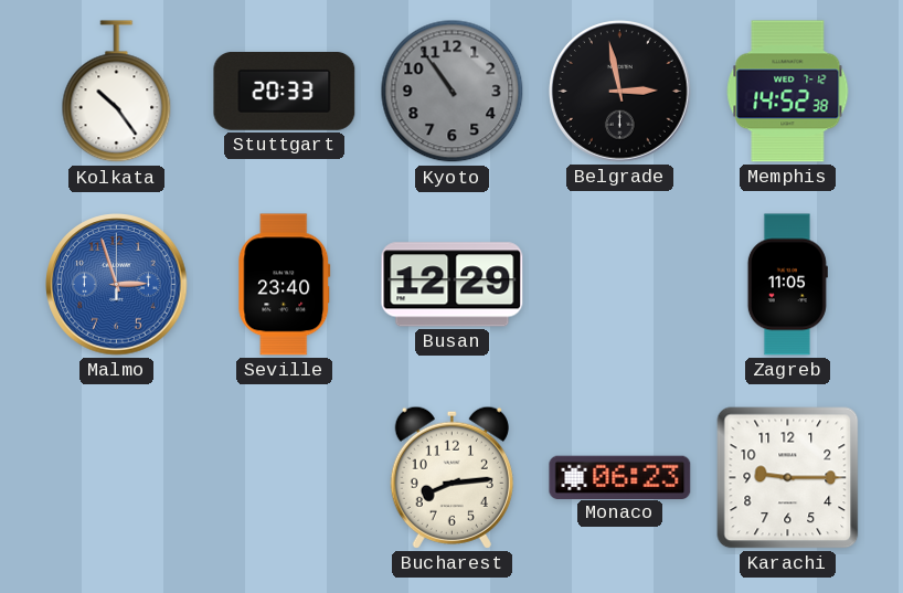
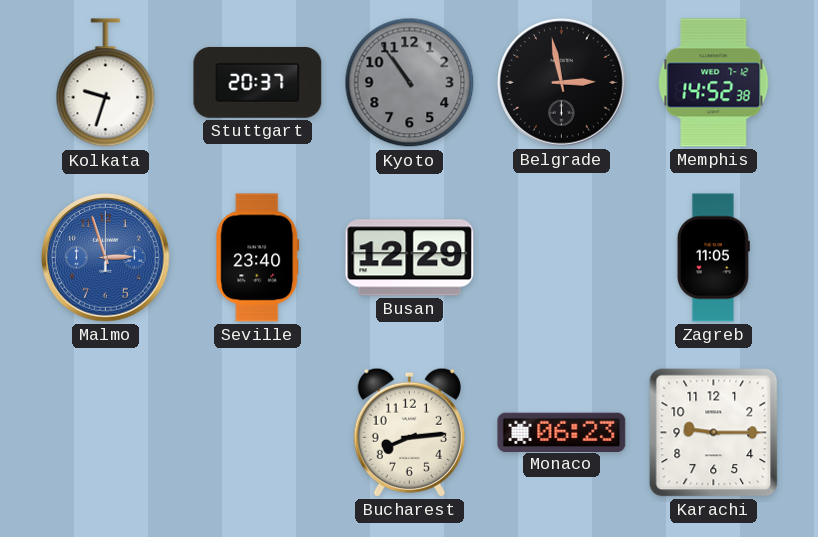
Kolkata: 10:24 -> 9:33 (106, 83)
Stuttgart: 20:33 -> 20:37 (258, 82)
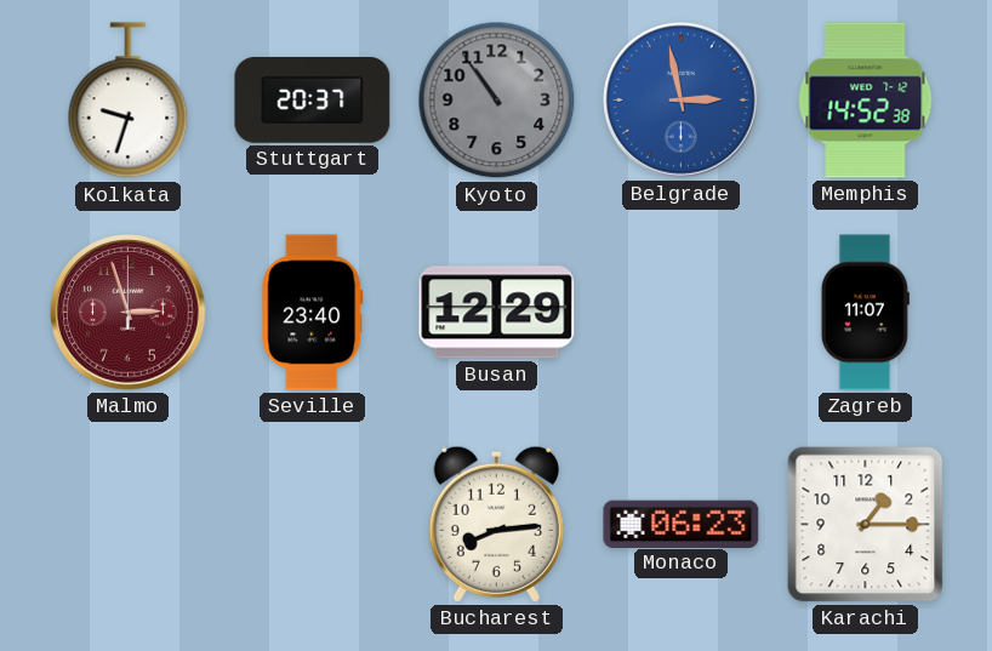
Belgrade dial: black -> blue (682, 101)
Malmo dial: blue -> burgundy (129, 313)
Zagreb: 11:05 -> 11:07 (865, 313)
Karachi: 9:15 -> 1:15 (866, 525)
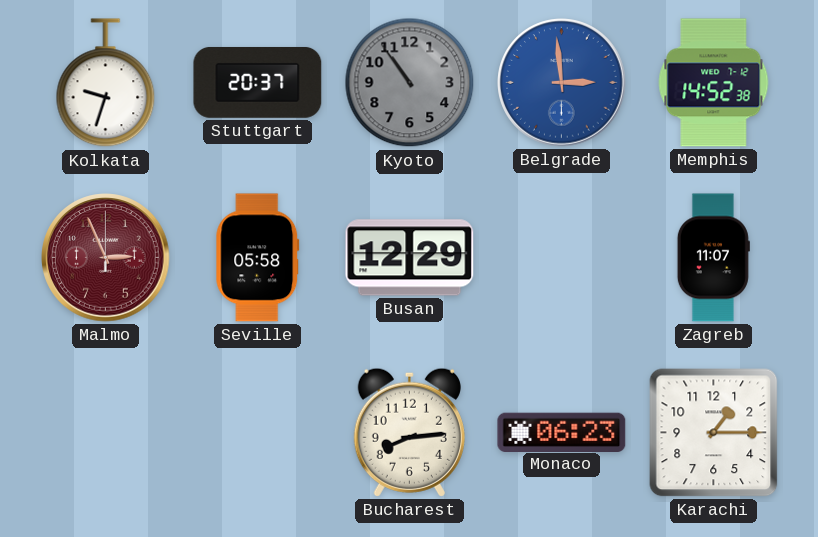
Belgrade: 2:58 -> 2:59 (562, 83)
Malmo: 2:57 -> 2:56 (106, 258)
Seville: 23:40 -> 05:58 (258, 258)
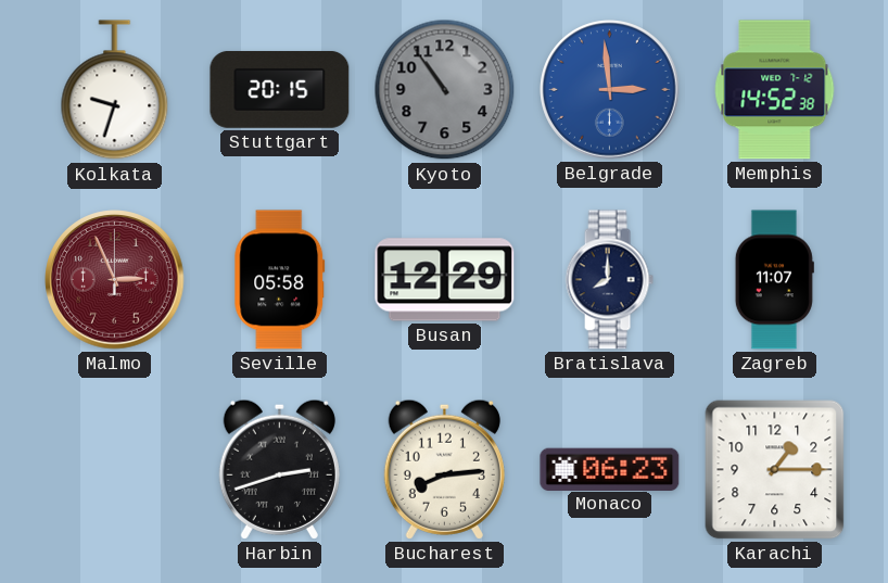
Stuttgart: 20:37 -> 20:15 (280, 89)
Bratislava: none -> 8:00 (609, 280)
Harbin: none -> 2:42 (279, 469)
